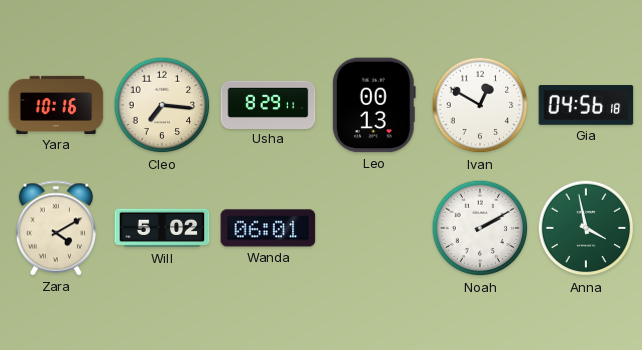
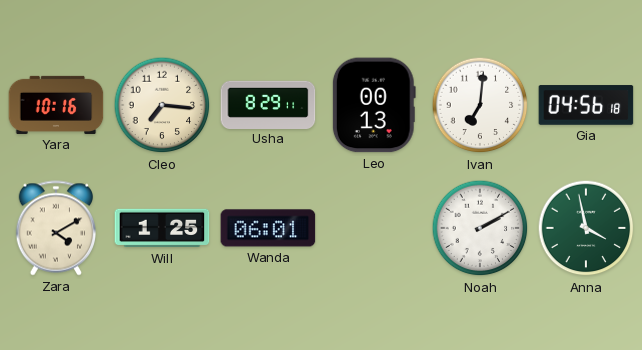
Ivan: 12:50 -> 7:01 (480, 105)
Will: 5:02 -> 1:25 (162, 228)
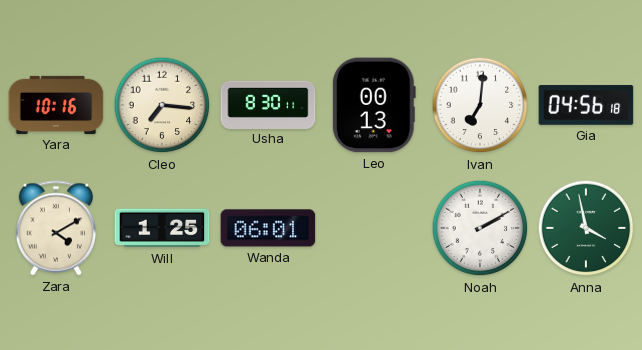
Usha: 8:29 -> 8:30 (268, 104)
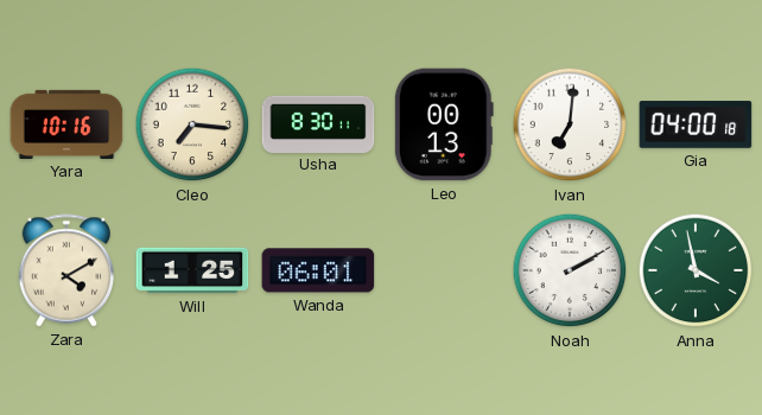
Gia: 04:56 -> 04:00 (696, 124)
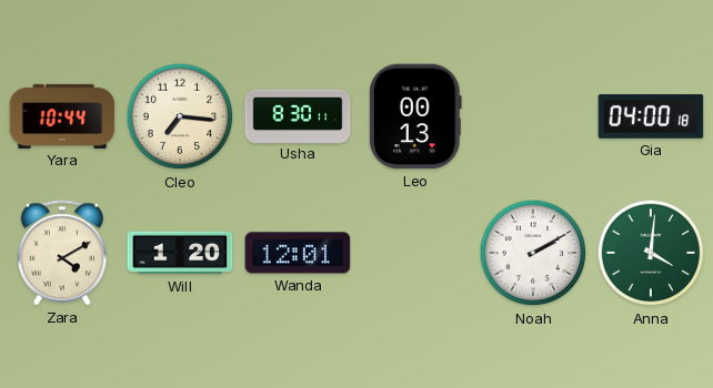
Yara: 10:16 -> 10:44 (62, 116)
Ivan: 7:01 -> none (570, 124)
Will: 1:25 -> 1:20 (180, 253)
Wanda: 06:01 -> 12:01 (298, 253)
Anna: 3:58 -> 4:01 (651, 253)
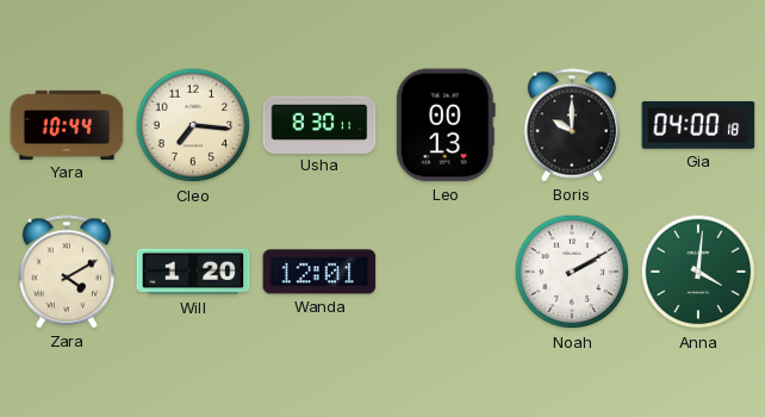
Boris: none -> 10:00 (571, 125)
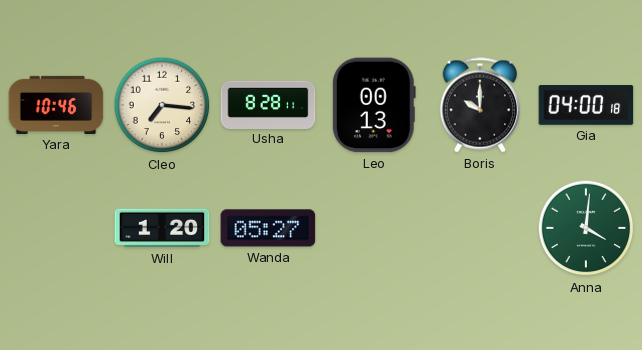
Yara: 10:44 -> 10:46 (56, 105)
Usha: 8:30 -> 8:28 (268, 104)
Zara: 4:10 -> none (66, 272)
Wanda: 12:01 -> 05:27 (268, 228)
Noah: 2:10 -> none (572, 272)
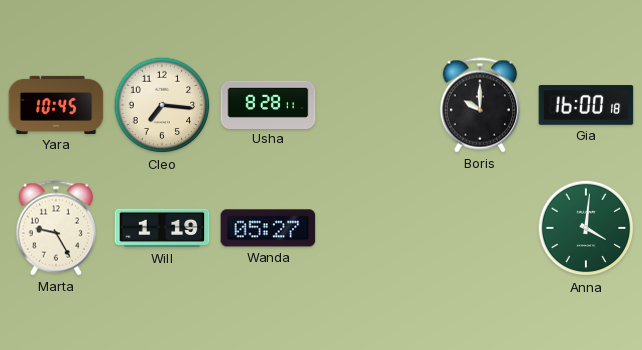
Yara: 10:46 -> 10:45 (56, 105)
Leo: 00:13 -> none (374, 105)
Gia: 04:00 -> 16:00 (586, 105)
Marta: none -> 9:25 (55, 228)
Will: 1:20 -> 1:19 (162, 228)
